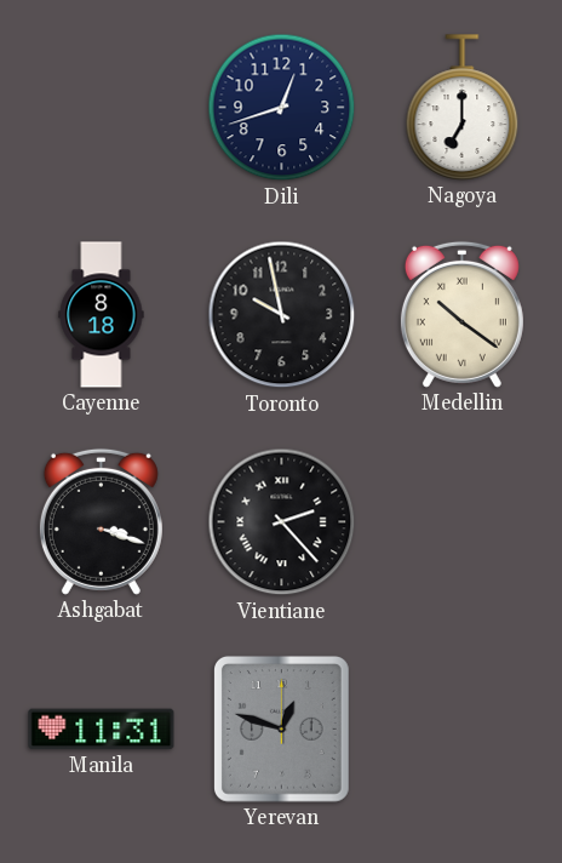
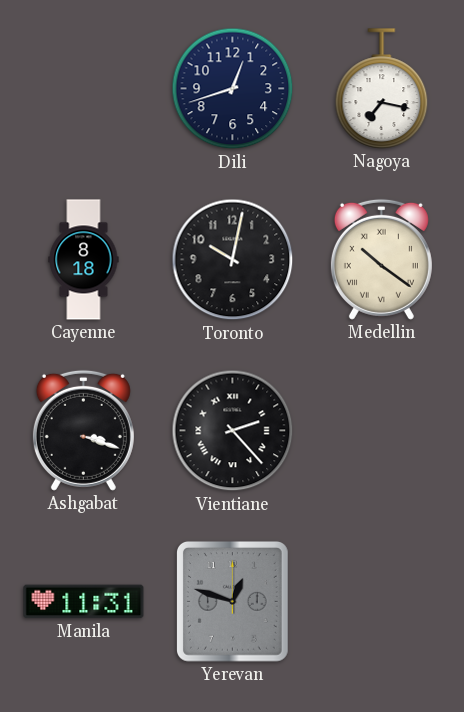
Nagoya: 7:00 -> 7:17 (382, 89)
Toronto: 9:58 -> 10:02 (233, 260)
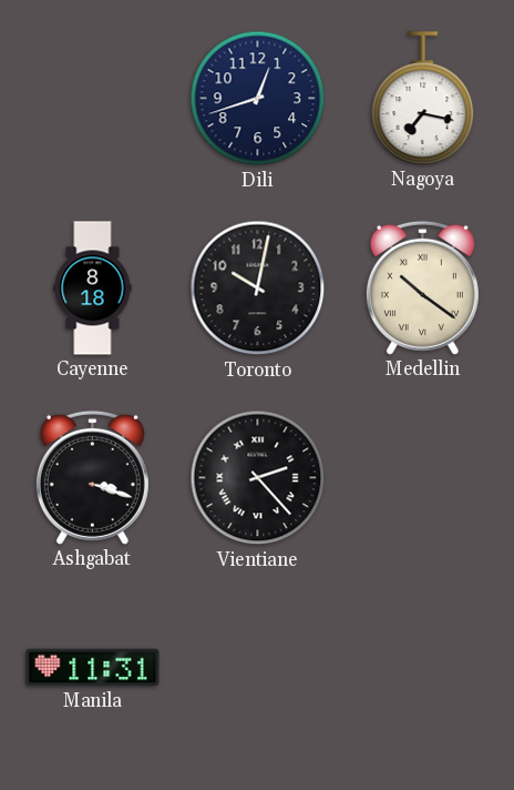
Yerevan: 12:48 -> none (232, 601)
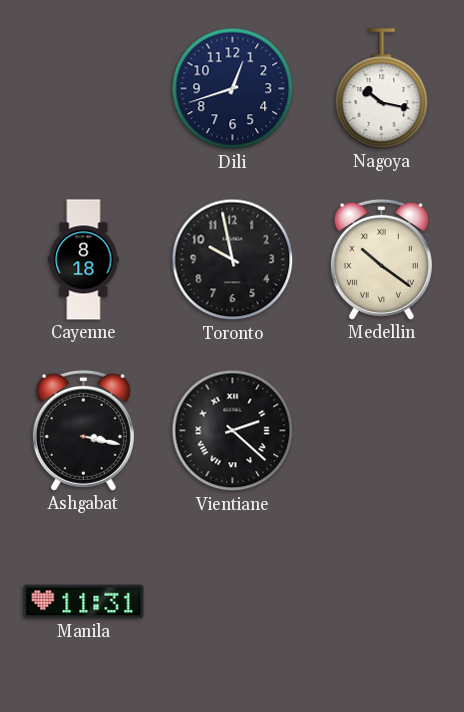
Nagoya: 7:17 -> 10:17 (382, 89)
Toronto: 10:02 -> 9:58 (233, 260)
Ashgabat: 3:18 -> 3:17 (83, 430)
Vientiane: 2:23 -> 2:22 (233, 431)
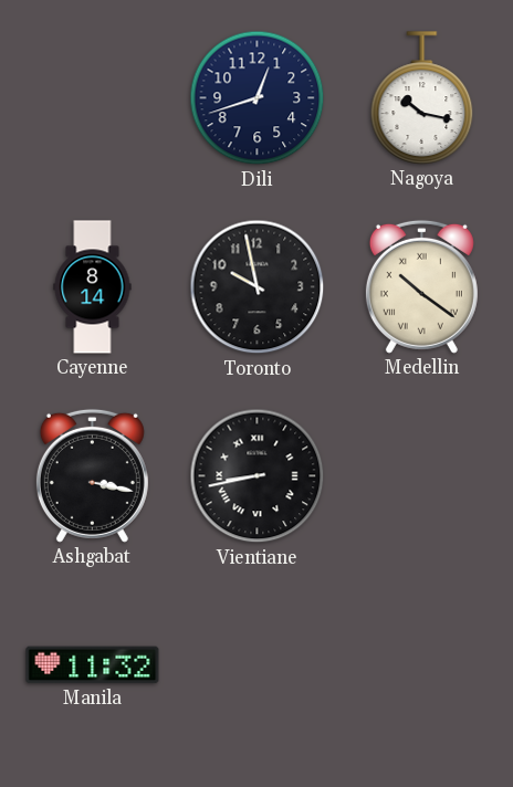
Cayenne: 8:18 -> 8:14 (93, 287)
Vientiane: 2:22 -> 8:43 (258, 476)
Manila: 11:31 -> 11:32 (93, 665)
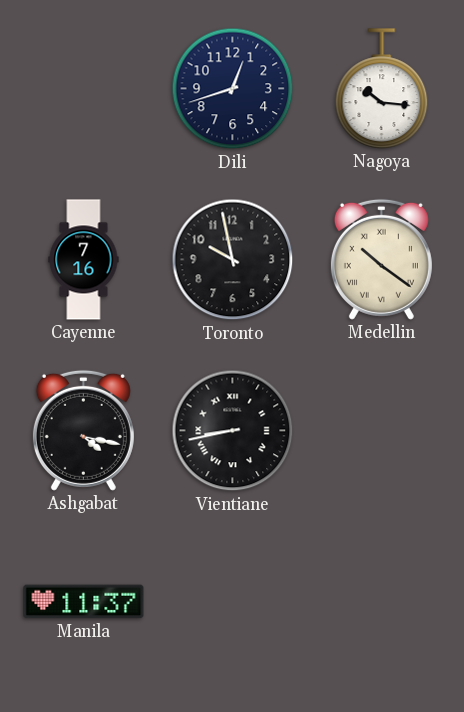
Nagoya: 10:17 -> 10:16 (382, 89)
Cayenne: 8:14 -> 7:16 (84, 260)
Ashgabat: 3:17 -> 4:17 (83, 430)
Manila: 11:32 -> 11:37 (84, 602)
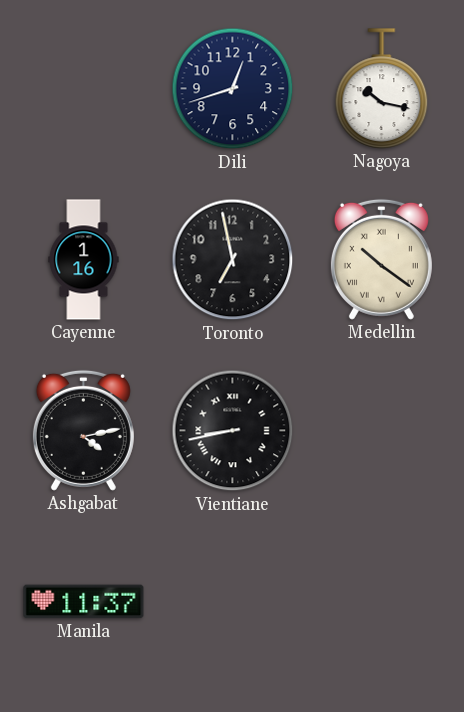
Nagoya: 10:16 -> 10:17 (382, 89)
Cayenne: 7:16 -> 1:16 (84, 260)
Toronto: 9:58 -> 6:58 (233, 260)
Ashgabat: 4:17 -> 4:13 (83, 430)
